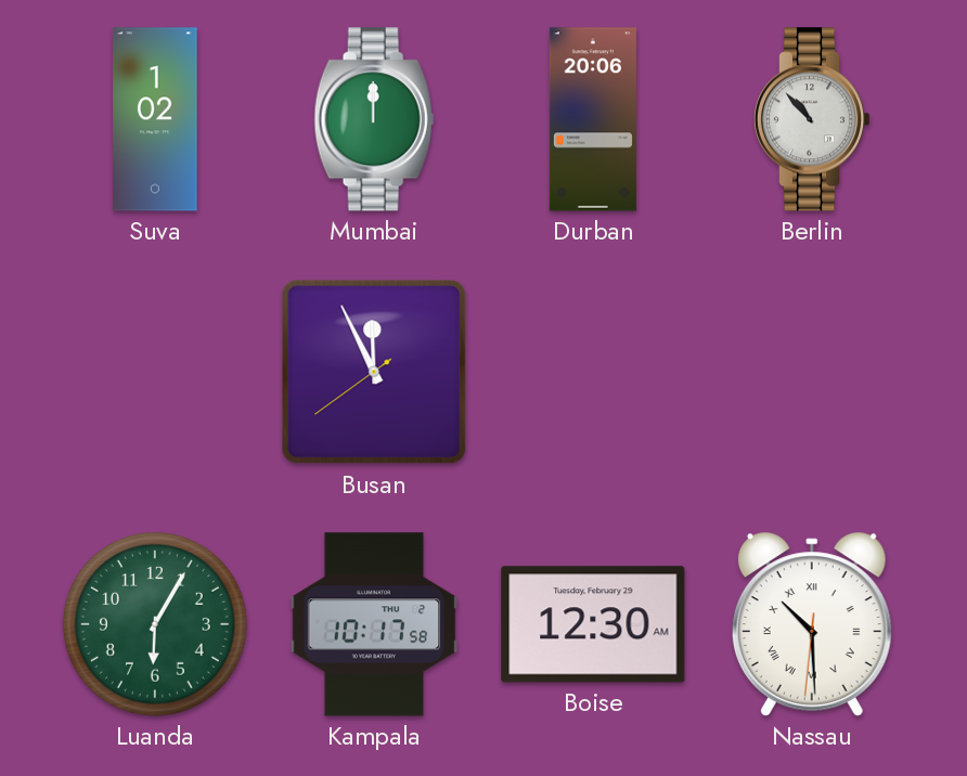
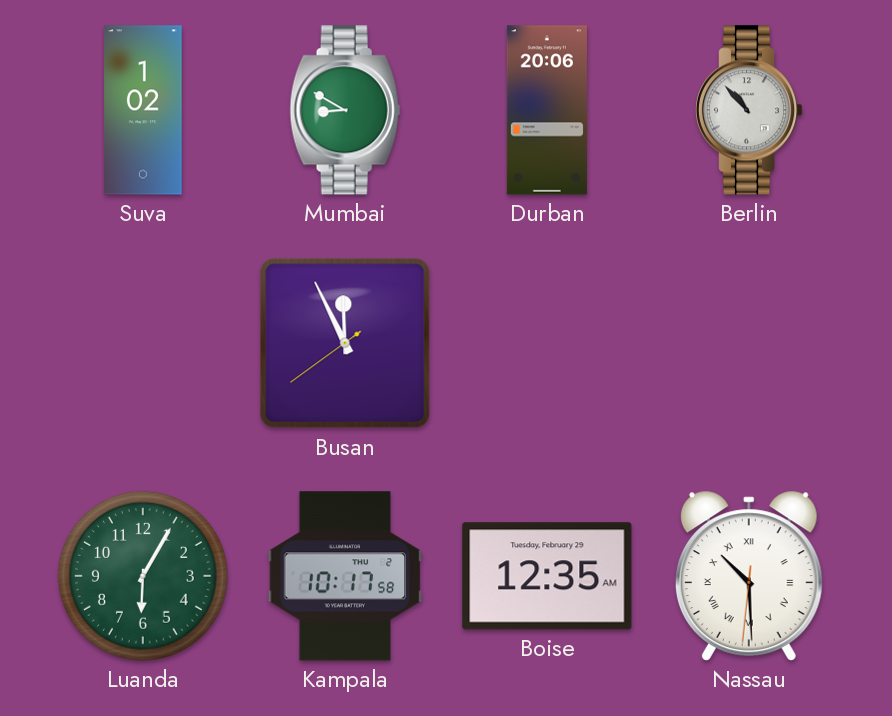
Mumbai: 12:00 -> 8:50 (345, 110)
Boise: 12:30 -> 12:35 (547, 576)
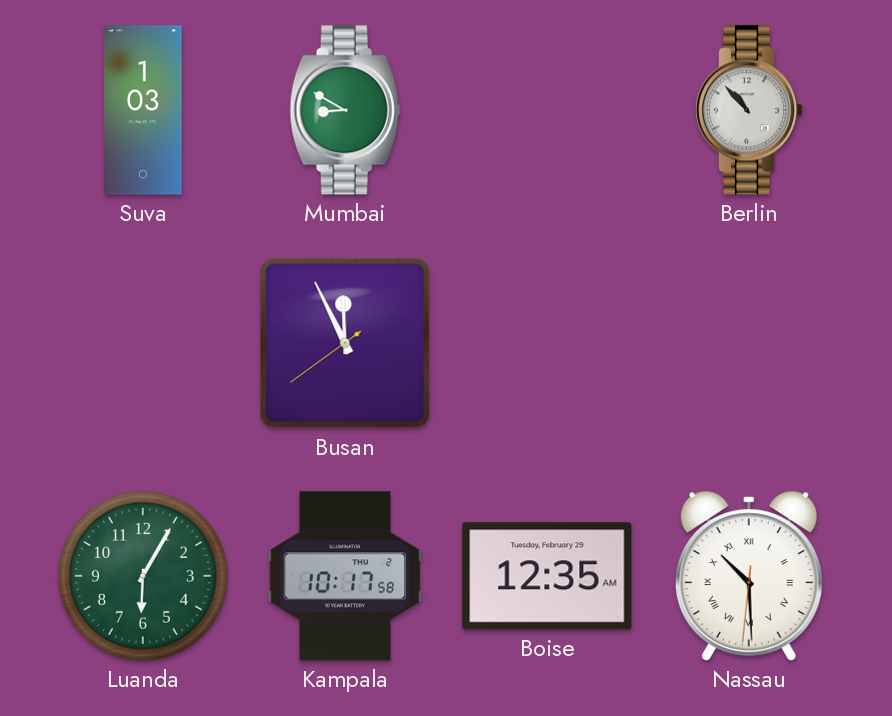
Suva: 1:02 -> 1:03 (143, 110)
Durban: 20:06 -> none (547, 110)
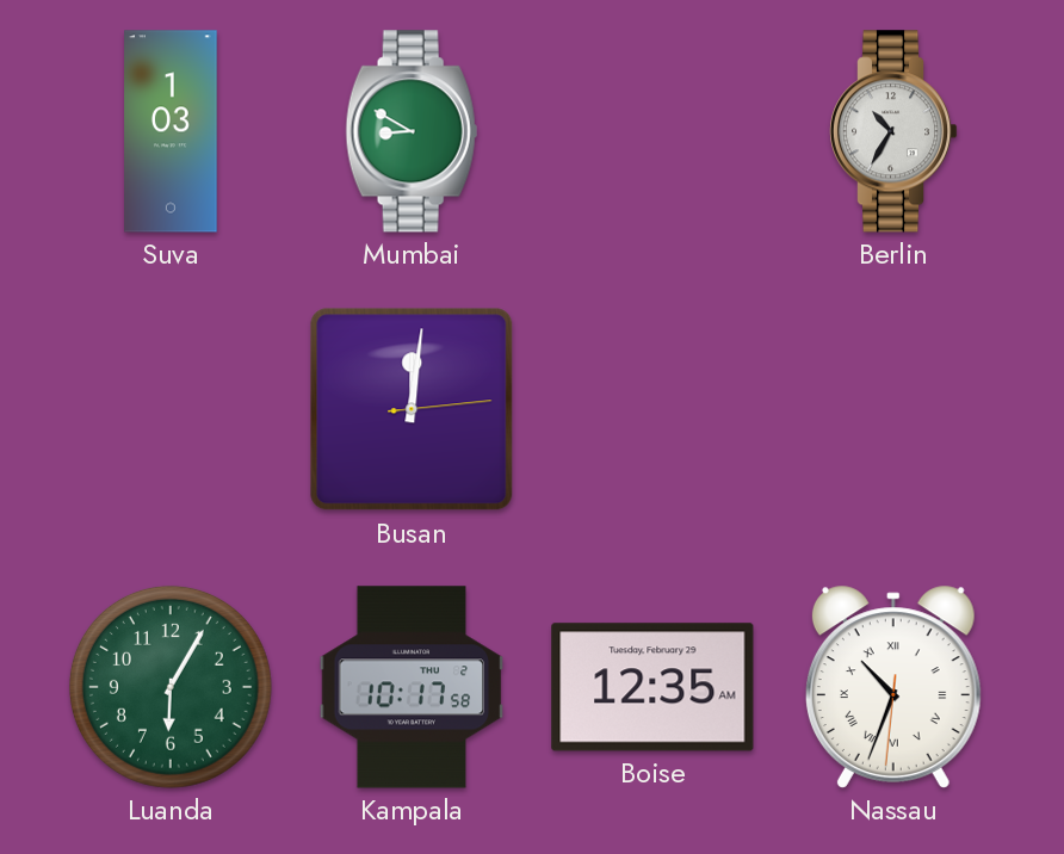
Berlin: 10:53 -> 10:35 (893, 131)
Busan: 11:55 -> 12:01 (412, 409)
Nassau: 10:29 -> 10:33 (893, 687)
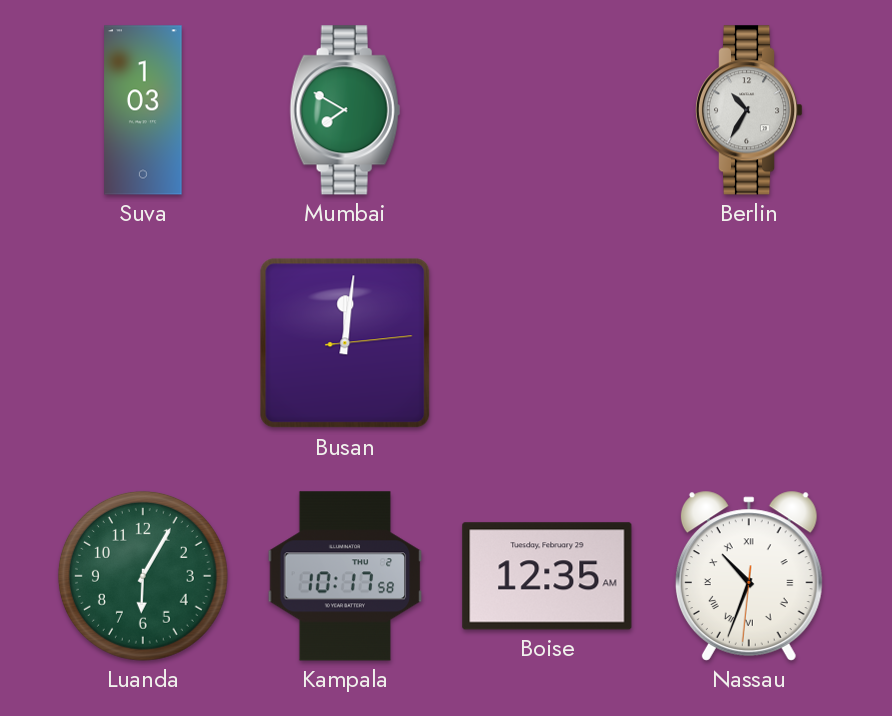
Mumbai: 8:50 -> 7:50 (345, 110)
